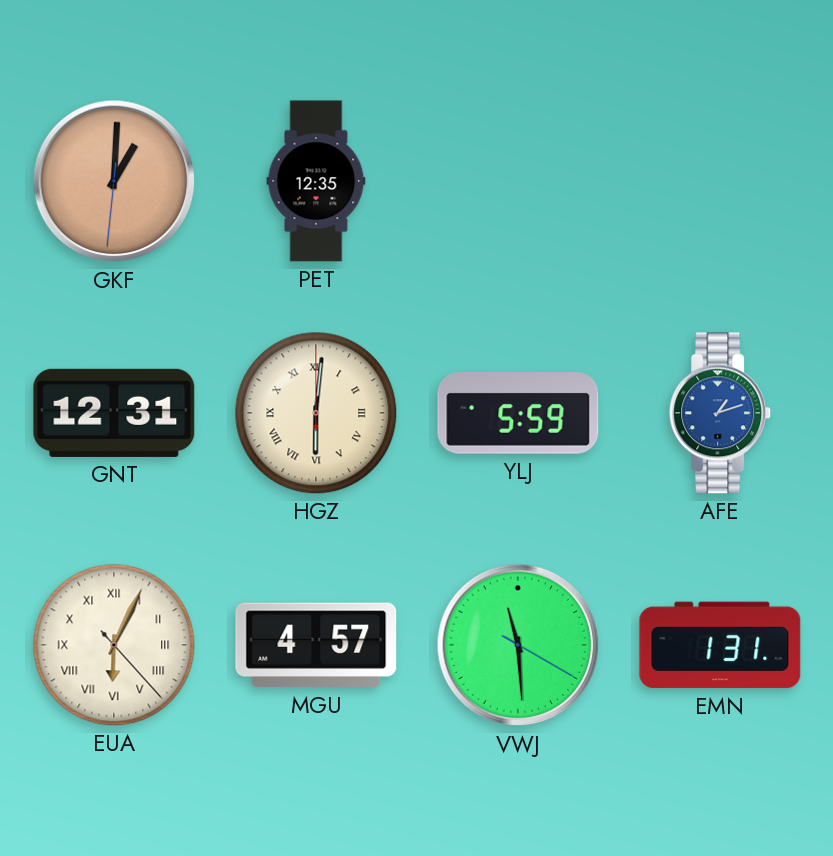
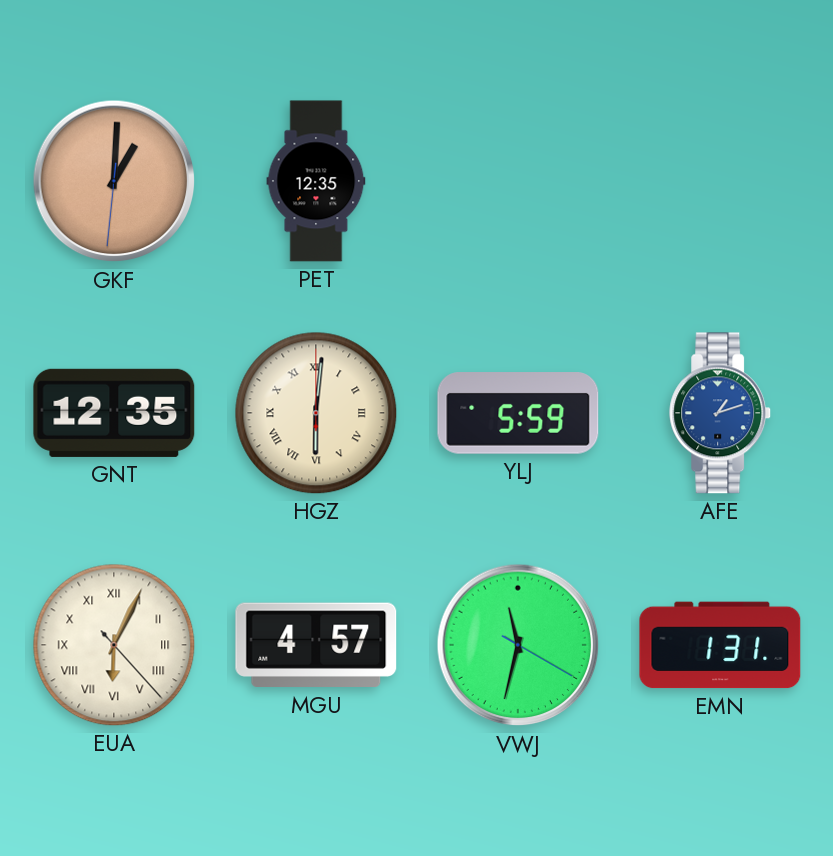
GNT: 12:31 -> 12:35 (114, 413)
VWJ: 11:29 -> 11:32 (518, 645)
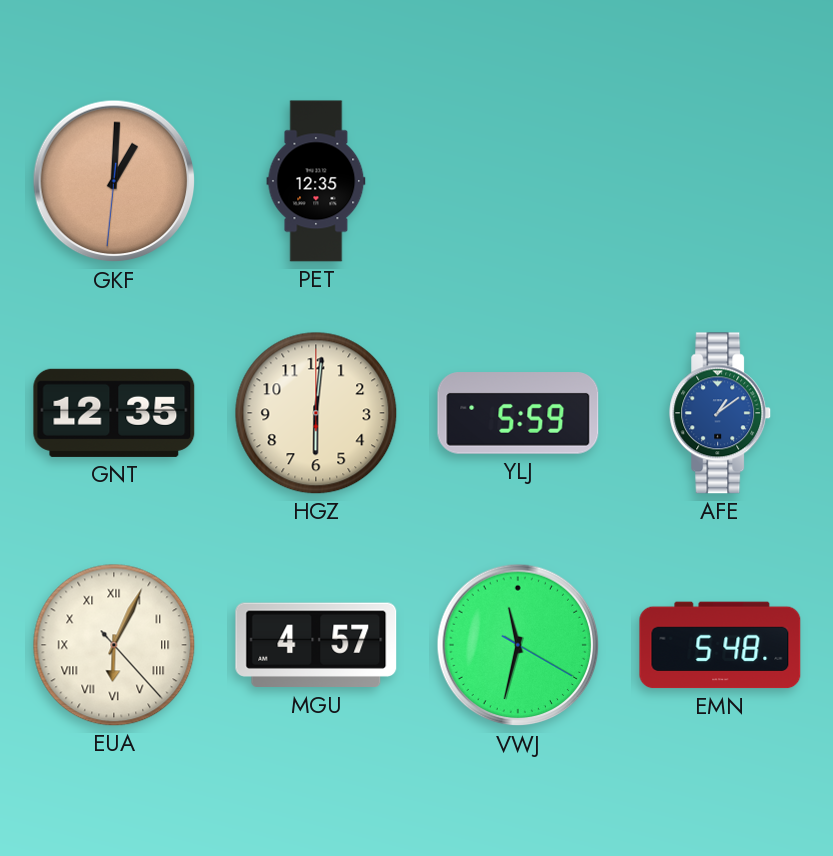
HGZ numerals: Roman -> Arabic (316, 413)
AFE: 1:12 -> 1:09 (721, 413)
EMN: 1:31 -> 5:48 (720, 645)
